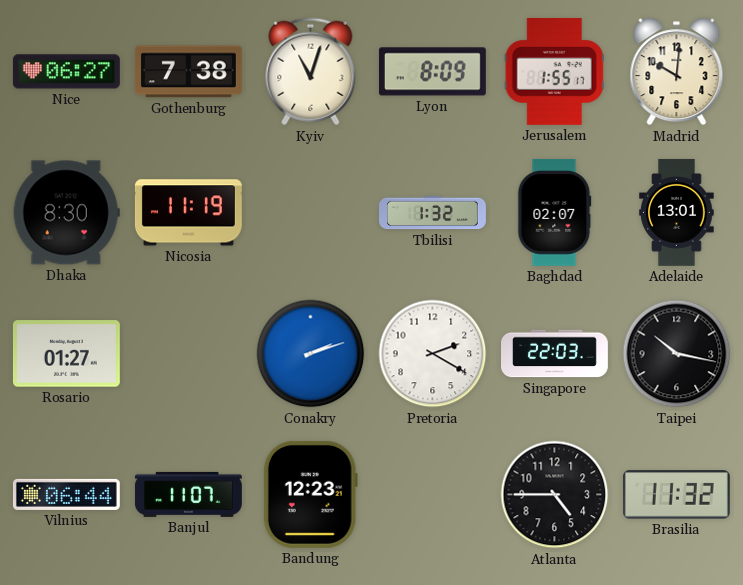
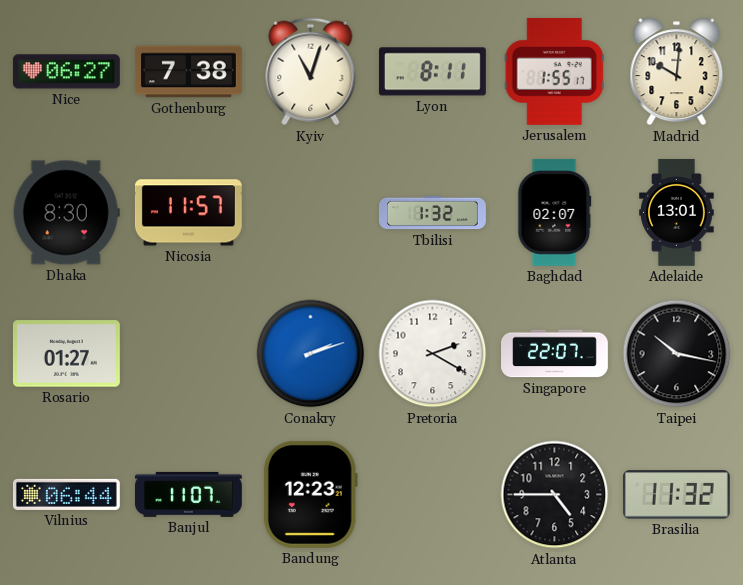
Lyon: 8:09 -> 8:11 (432, 72)
Nicosia: 11:19 -> 11:57 (188, 213)
Singapore: 22:03 -> 22:07 (555, 354)
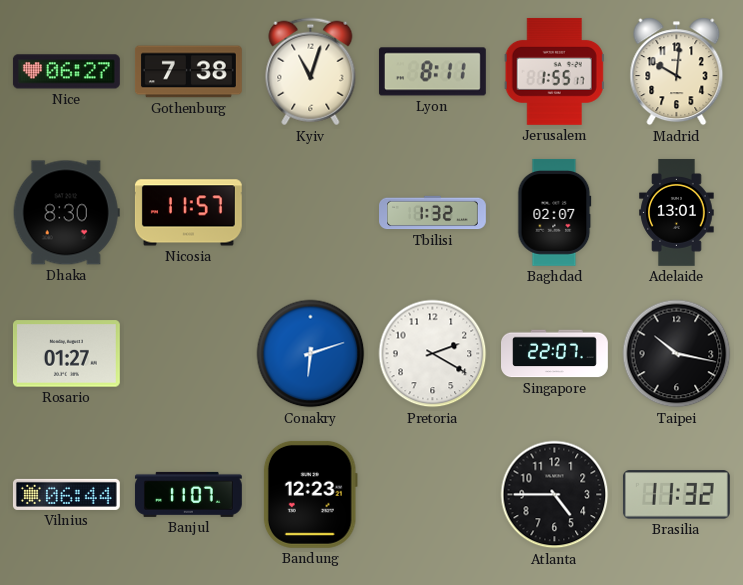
Conakry: 2:12 -> 6:12 (311, 354)
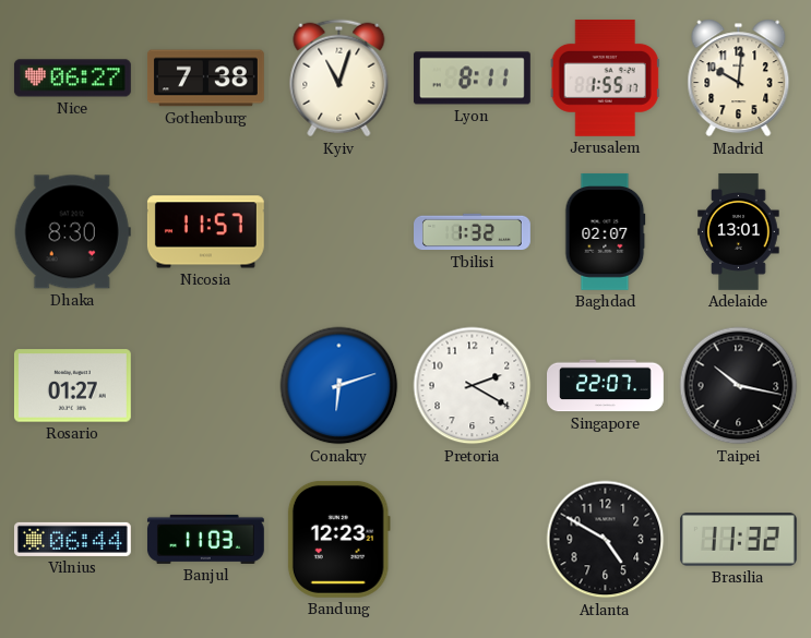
Banjul: 11:07 -> 11:03 (205, 539)
Atlanta: 4:45 -> 4:50 (606, 540)
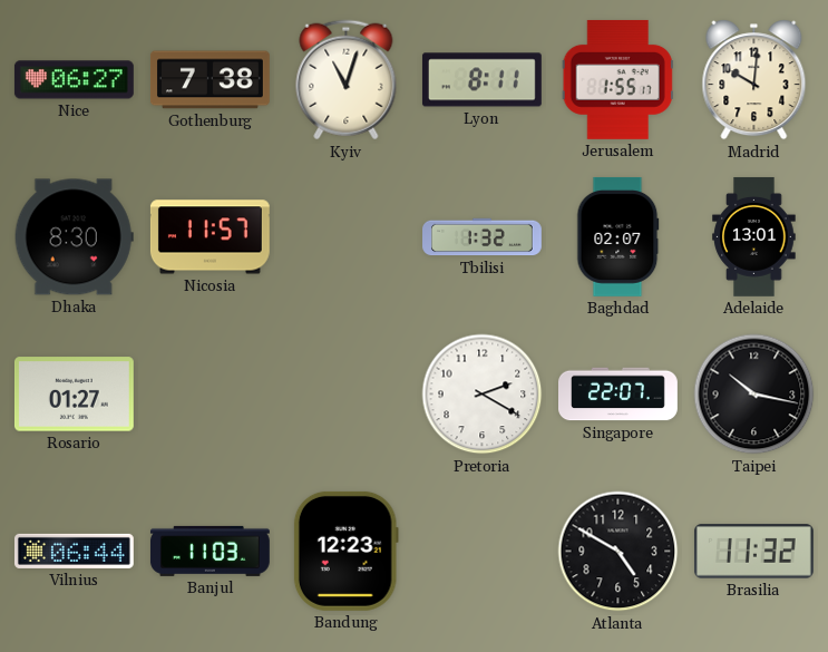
Conakry: 6:12 -> none (339, 386)
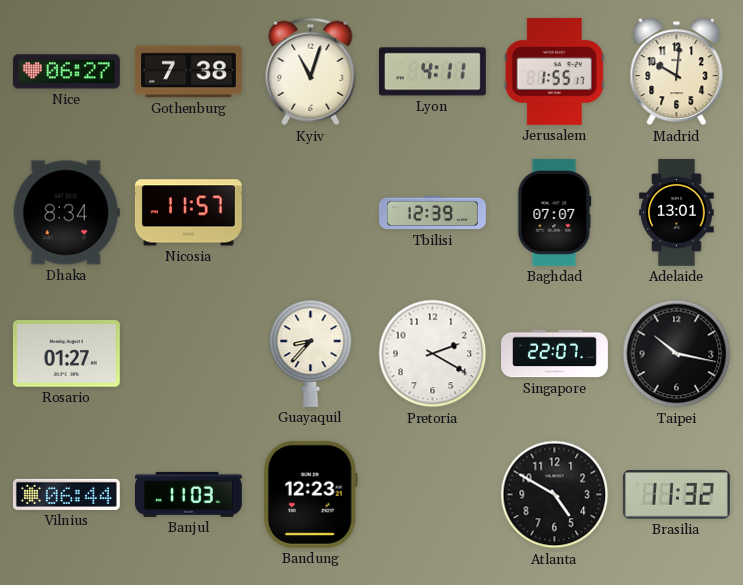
Lyon: 8:11 -> 4:11 (432, 72)
Dhaka: 8:30 -> 8:34 (66, 213)
Tbilisi: 1:32 -> 12:39 (433, 213)
Baghdad: 02:07 -> 07:07 (555, 212)
Guayaquil: none -> 8:37 (311, 353)
